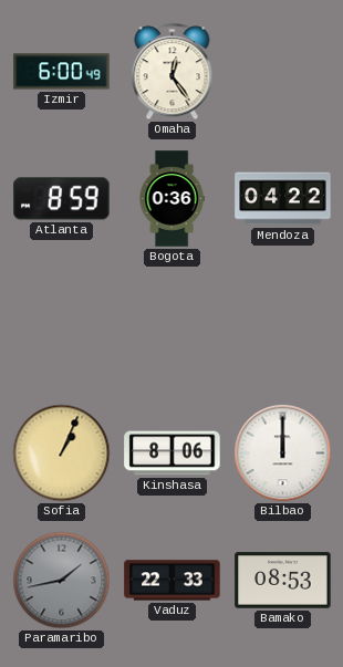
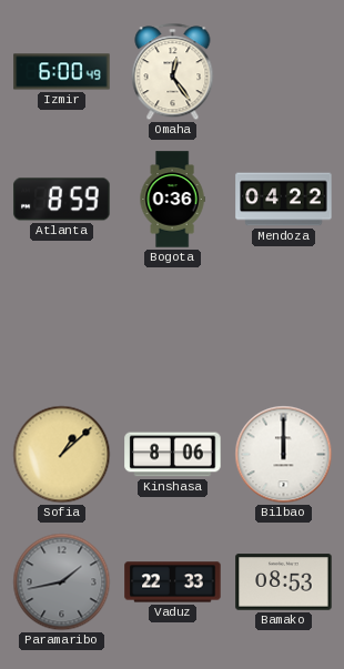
Sofia: 1:04 -> 1:08 (62, 455)
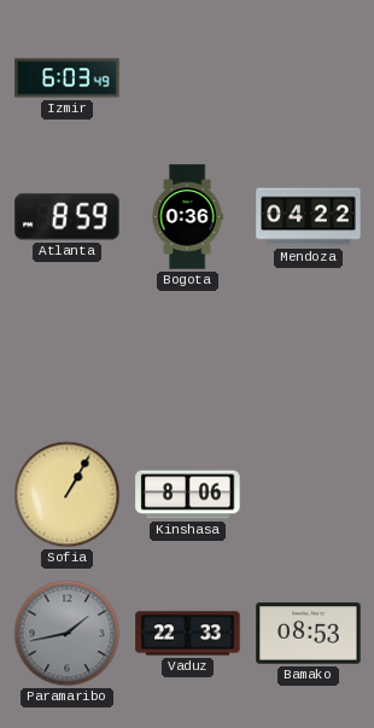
Izmir: 6:00 -> 6:03 (68, 78)
Omaha: 12:24 -> none (173, 72)
Sofia: 1:08 -> 1:05 (68, 495)
Bilbao: 12:00 -> none (284, 455)
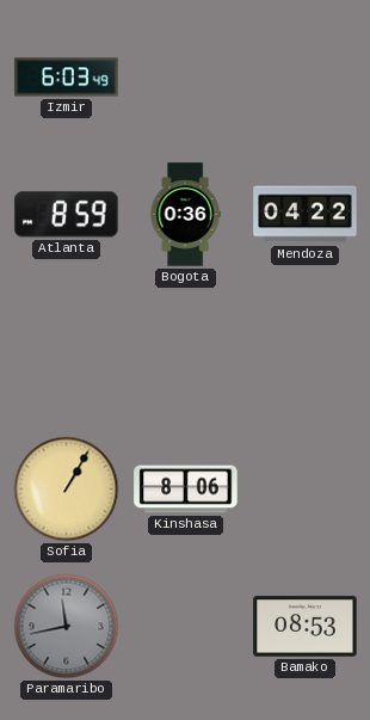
Paramaribo: 1:43 -> 11:43 (67, 627)
Vaduz: 22:33 -> none (188, 634)
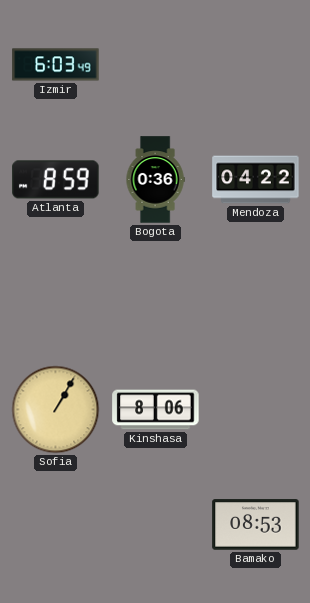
Paramaribo: 11:43 -> none (67, 627)
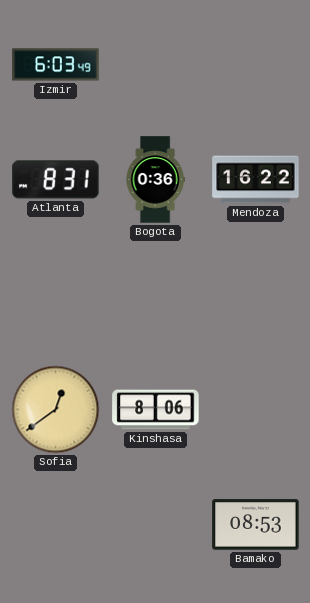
Atlanta: 8:59 -> 8:31 (56, 180)
Mendoza: 04:22 -> 16:22 (256, 180)
Sofia: 1:05 -> 12:39 (56, 410)
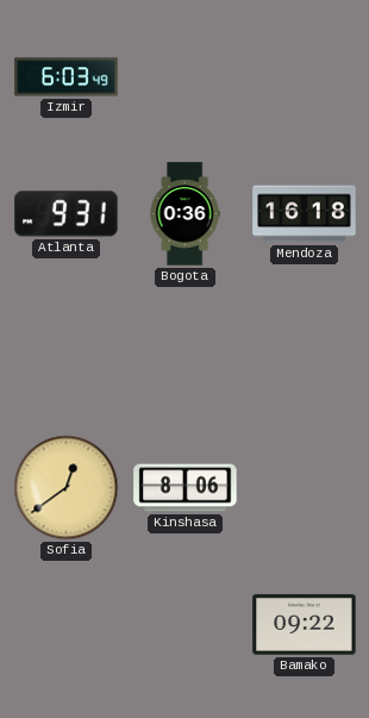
Atlanta: 8:31 -> 9:31 (67, 214)
Mendoza: 16:22 -> 16:18 (305, 214)
Bamako: 08:53 -> 09:22 (305, 625)
